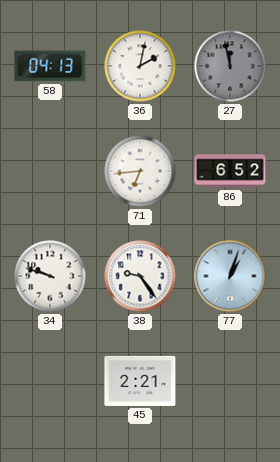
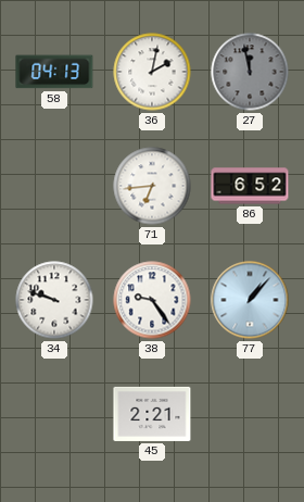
77: 1:03 -> 1:07 (250, 300)
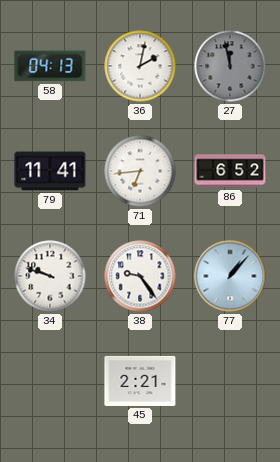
79: none -> 11:41 (50, 171)
